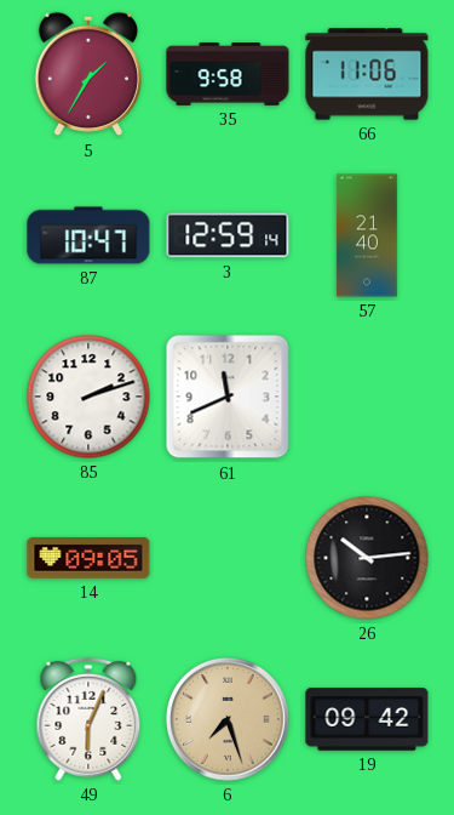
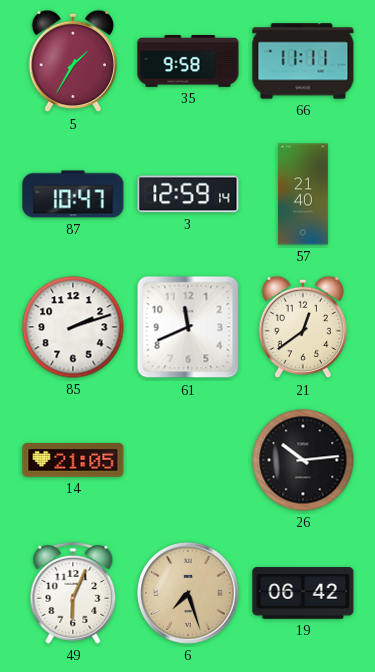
66: 11:06 -> 11:11 (303, 61)
21: none -> 12:39 (302, 327)
14: 09:05 -> 21:05 (73, 461)
19: 09:42 -> 06:42 (303, 593)
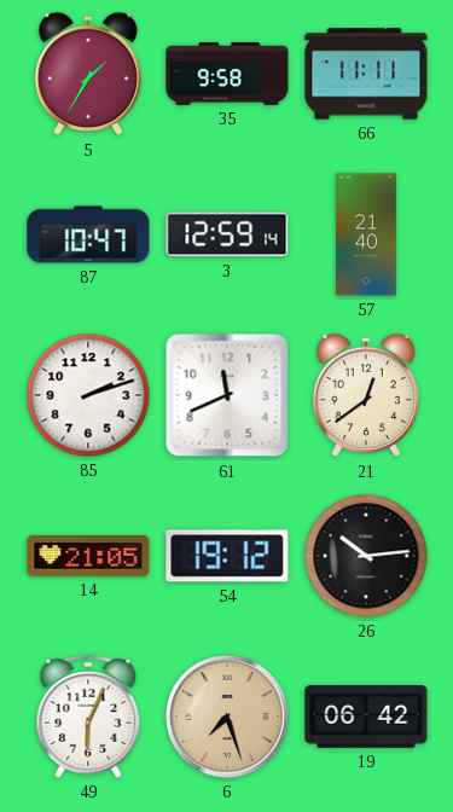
54: none -> 19:12 (227, 556)
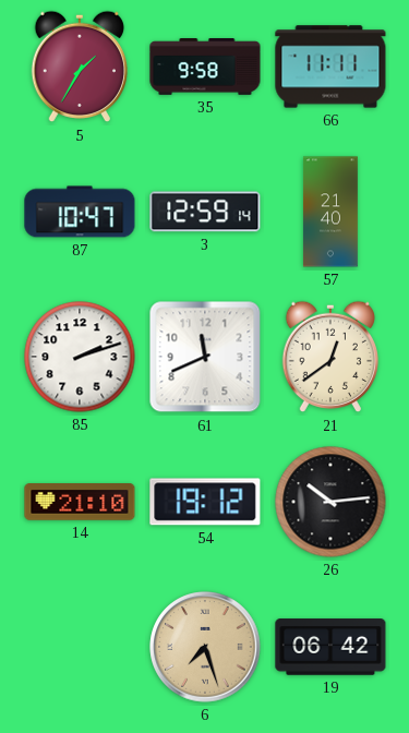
14: 21:05 -> 21:10 (80, 503)
49: 6:04 -> none (88, 717)
